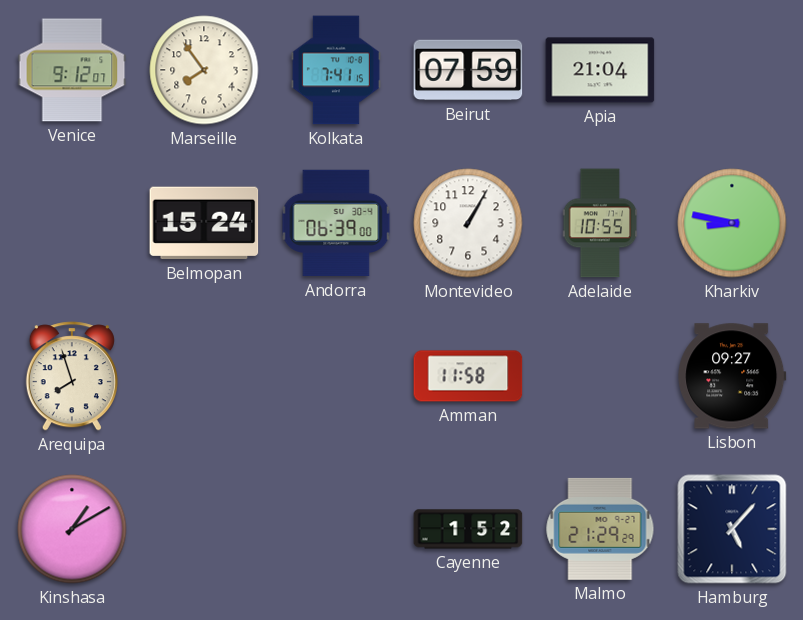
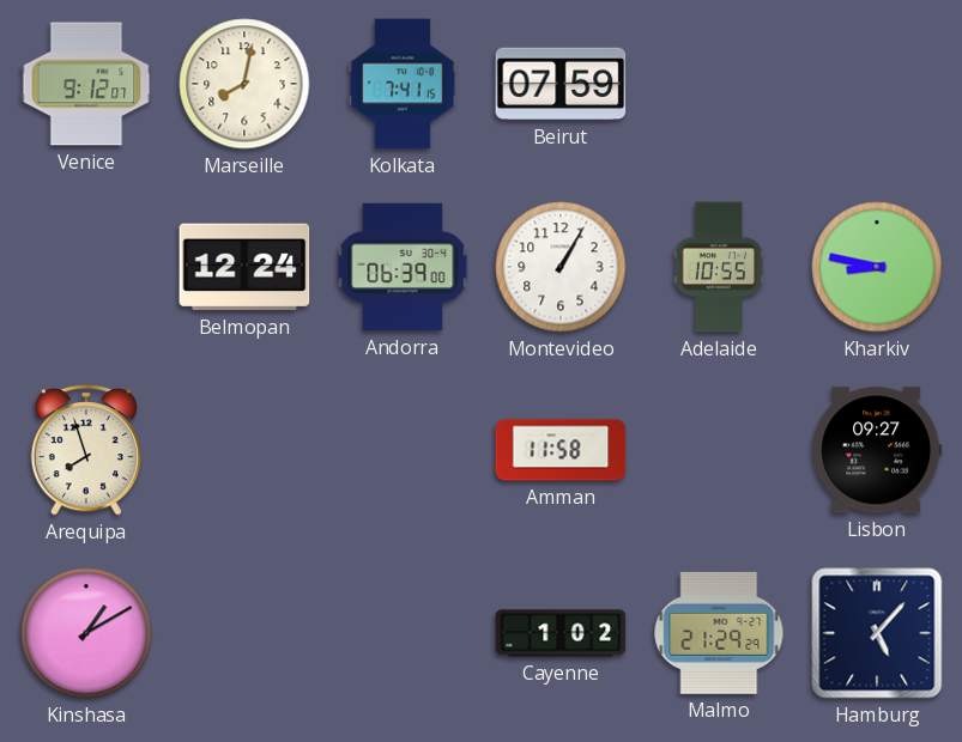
Marseille: 7:54 -> 8:02 (244, 84)
Apia: 21:04 -> none (600, 70)
Belmopan: 15:24 -> 12:24 (244, 267)
Cayenne: 1:52 -> 1:02 (561, 633)
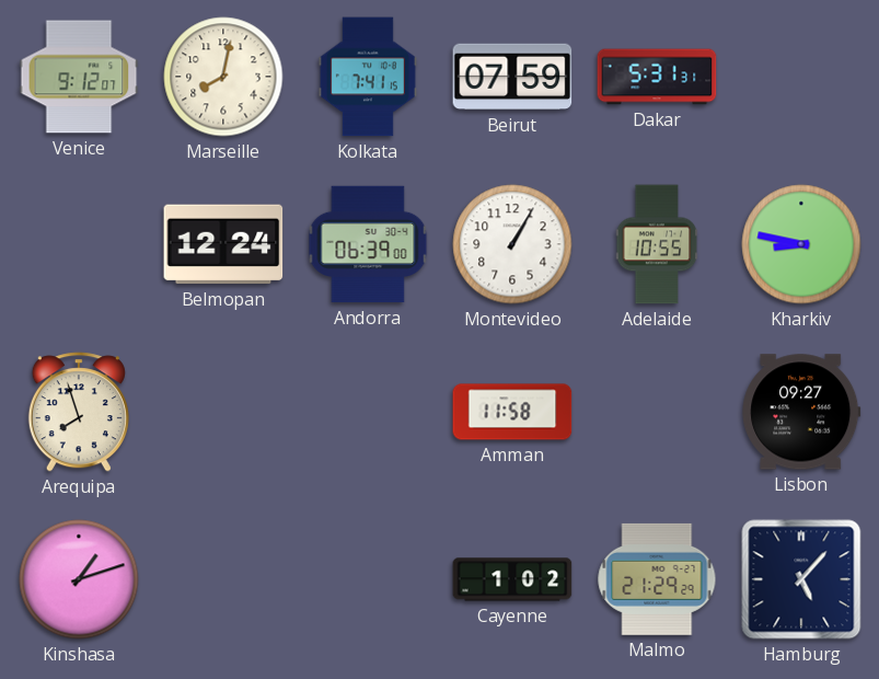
Dakar: none -> 5:31 (657, 77)
Kinshasa: 1:10 -> 1:12 (79, 579)
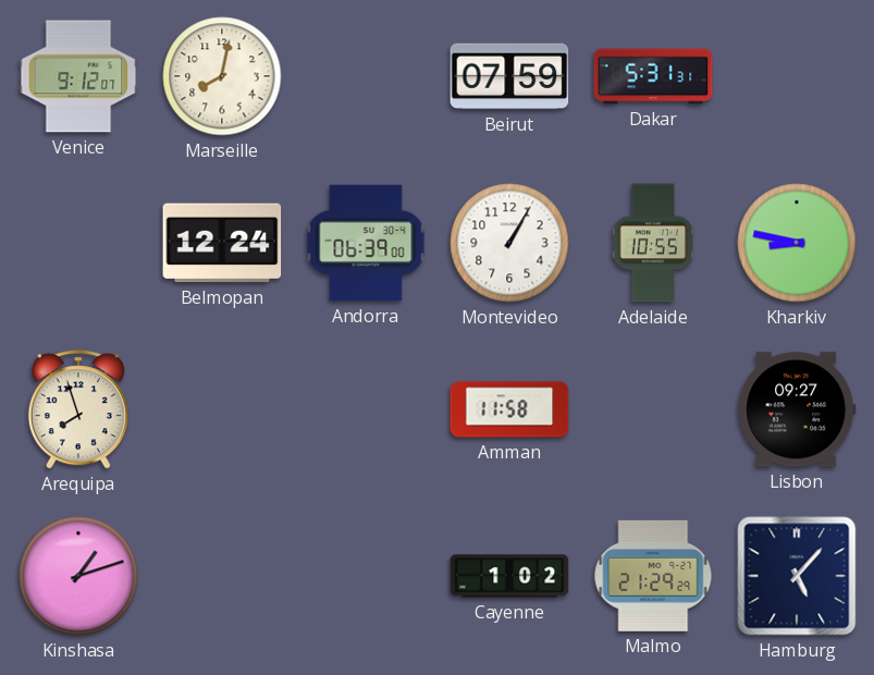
Kolkata: 7:41 -> none (368, 77)
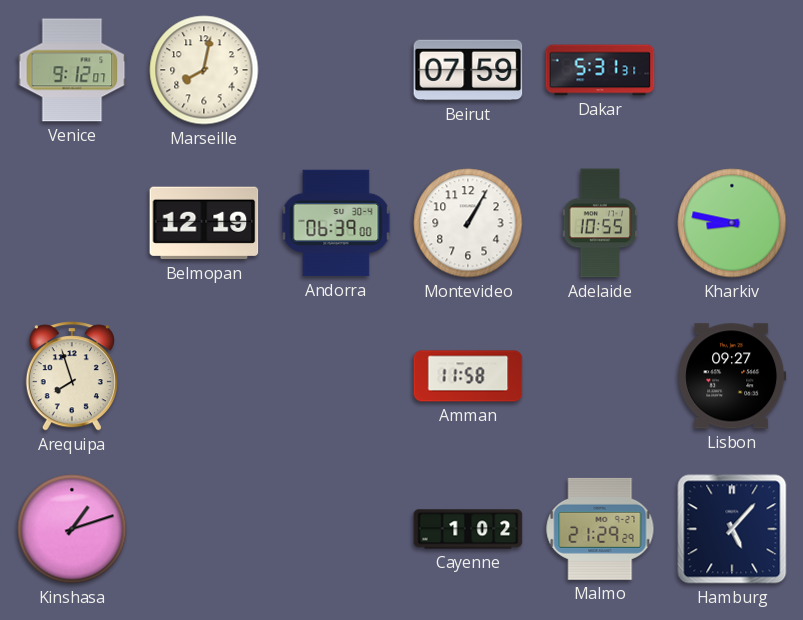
Belmopan: 12:24 -> 12:19 (204, 223)
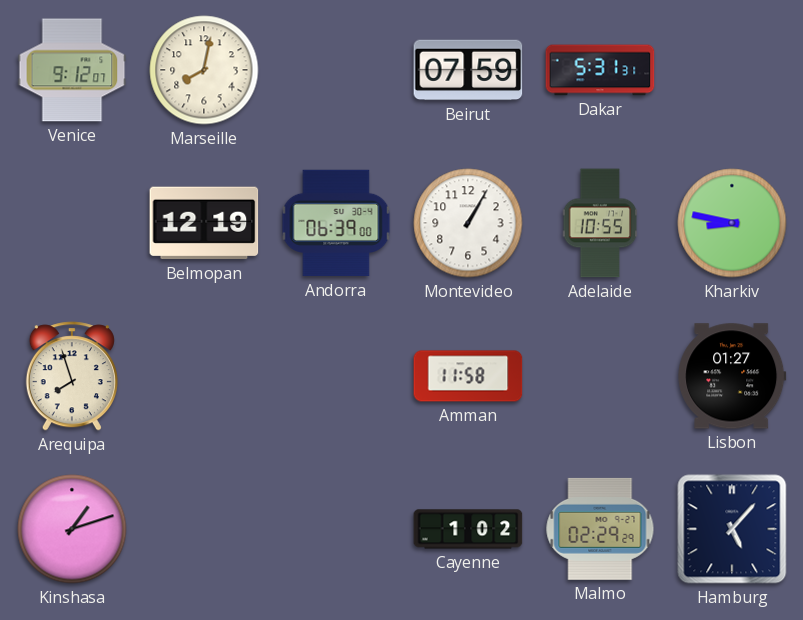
Lisbon: 09:27 -> 01:27 (732, 376)
Malmo: 21:29 -> 02:29 (600, 529)
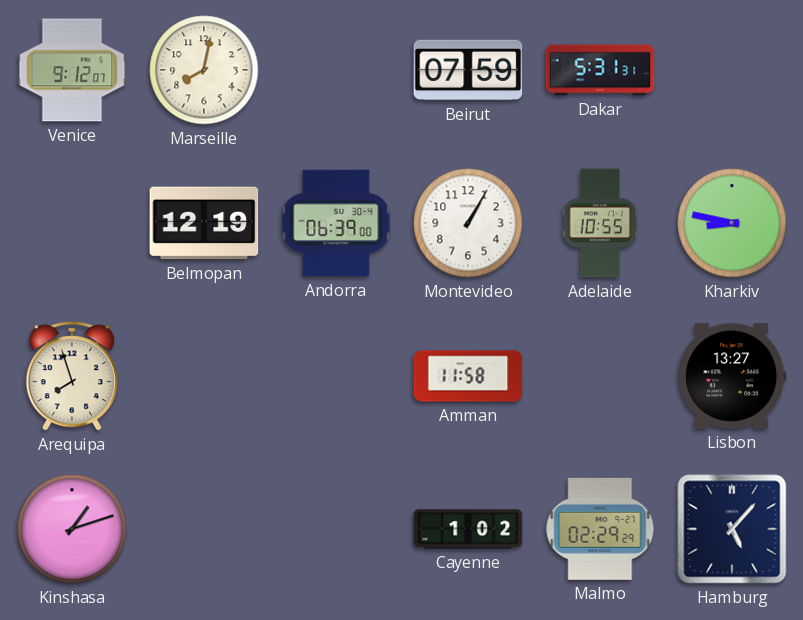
Lisbon: 01:27 -> 13:27 (732, 376)
